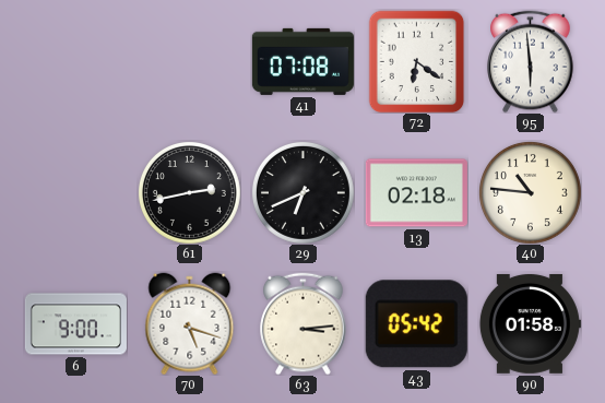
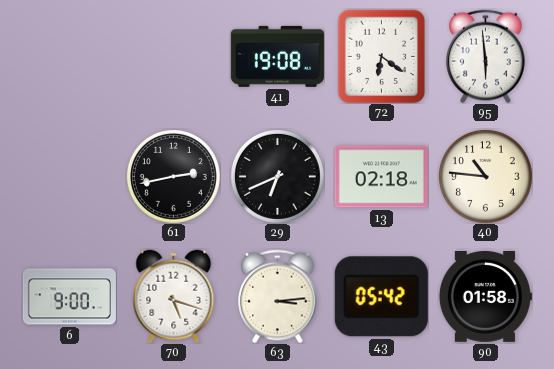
41: 07:08 -> 19:08 (277, 56)
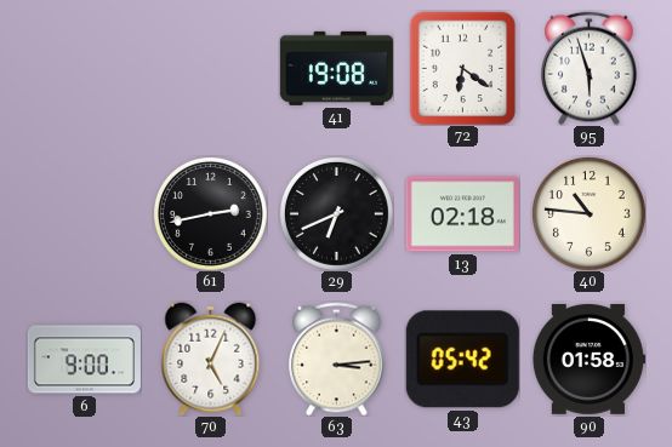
95: 5:59 -> 5:57 (590, 68)
70: 5:18 -> 5:04 (211, 359)
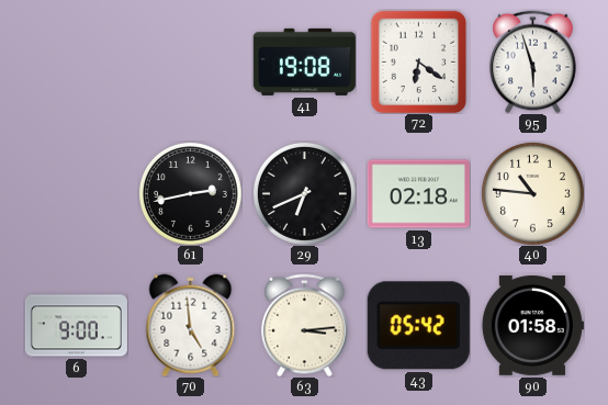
70: 5:04 -> 4:59 (191, 325)
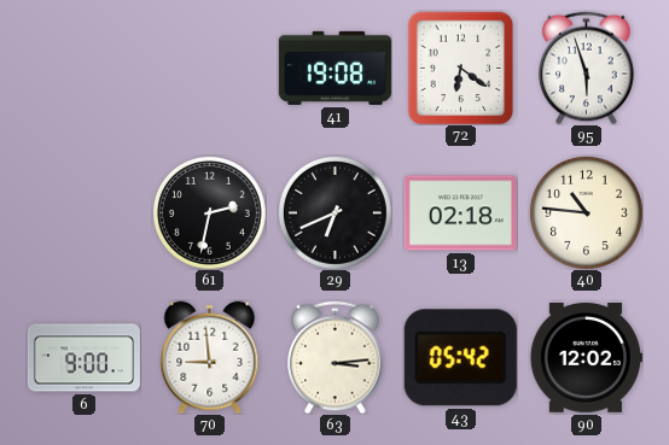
61: 2:43 -> 2:32 (209, 212)
70: 4:59 -> 8:59 (210, 357)
90: 01:58 -> 12:02 (586, 358)
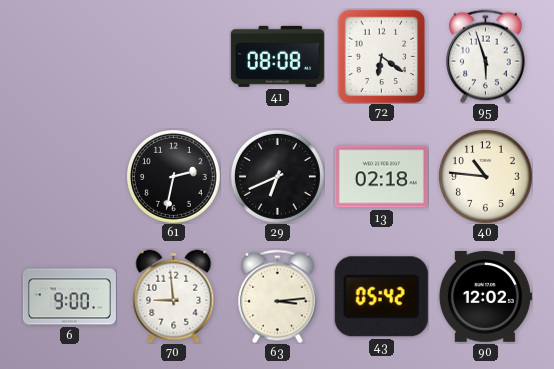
41: 19:08 -> 08:08 (277, 56)
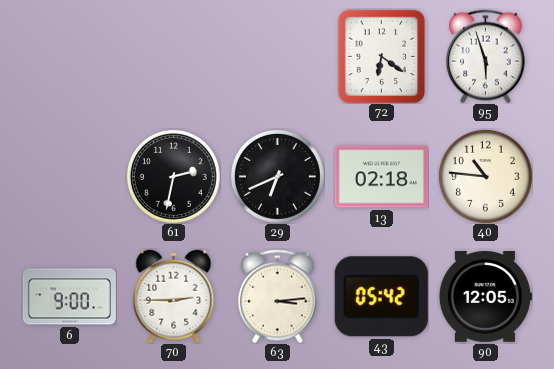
41: 08:08 -> none (277, 56)
70: 8:59 -> 2:45 (174, 296)
90: 12:02 -> 12:05 (485, 297)
